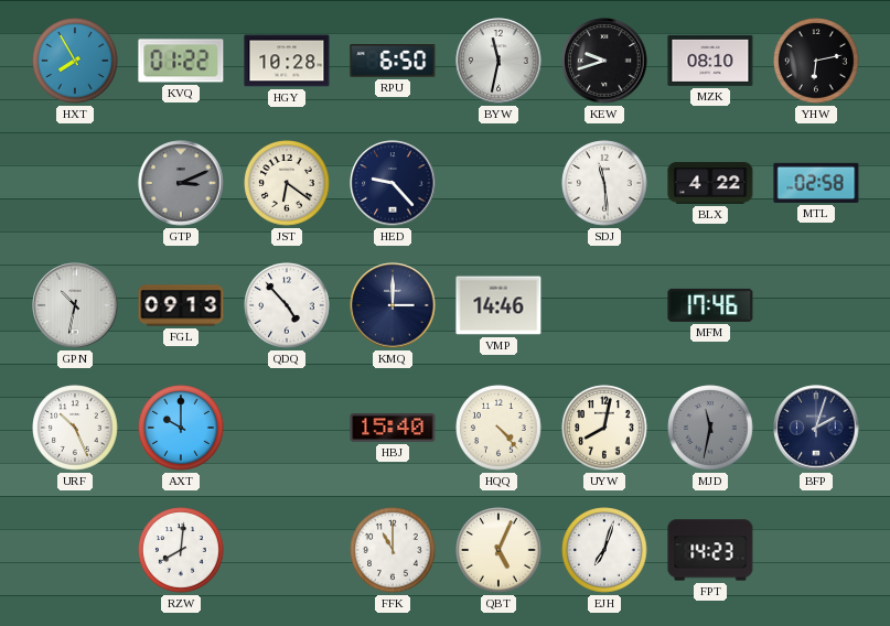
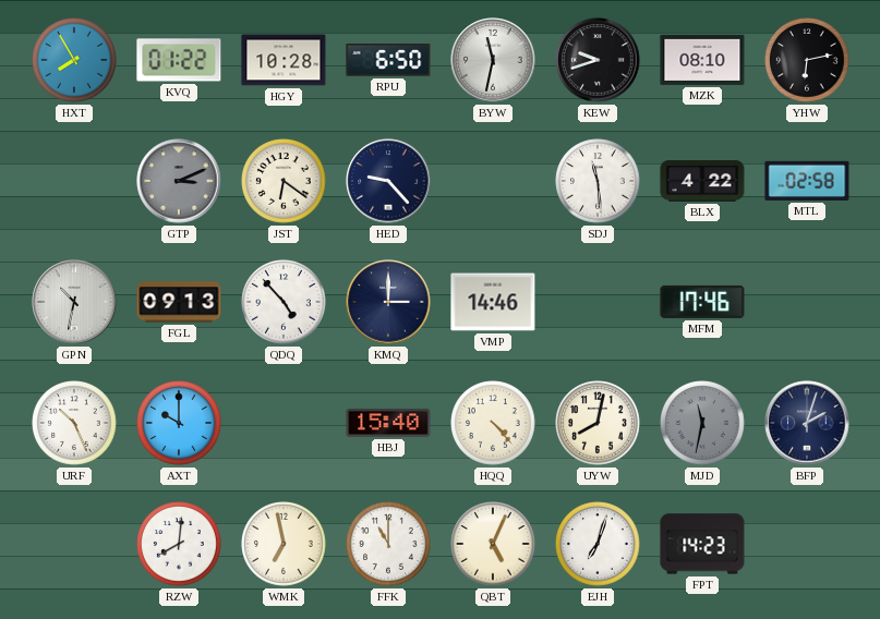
WMK: none -> 6:58 (284, 544)
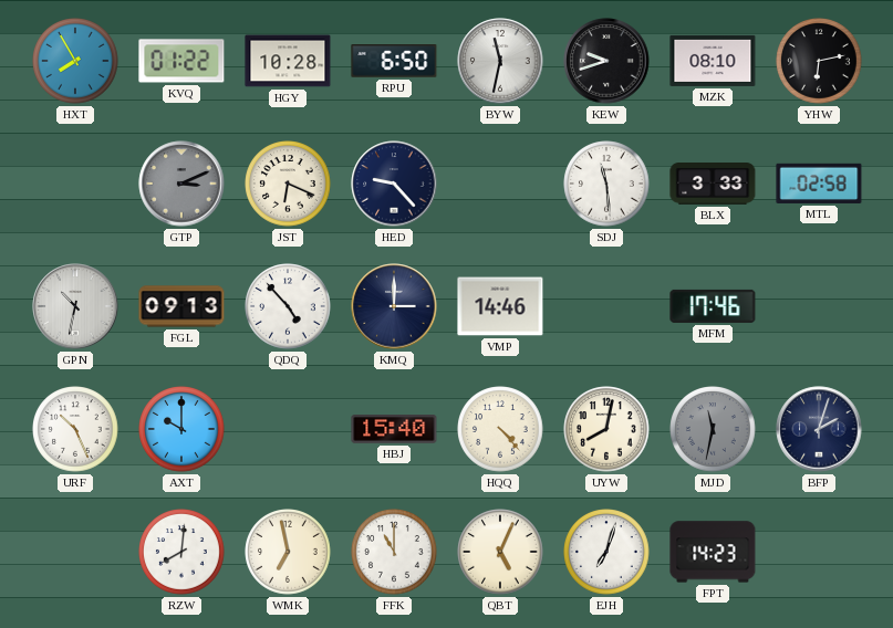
JST: 6:21 -> 6:19 (288, 184)
BLX: 4:22 -> 3:33 (713, 185)
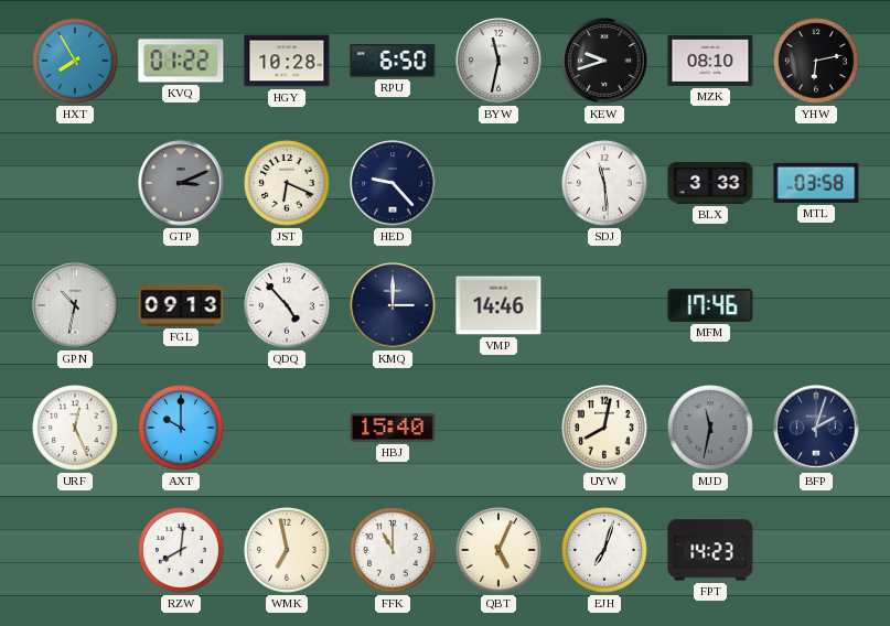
MTL: 02:58 -> 03:58 (816, 183)
URF: 10:26 -> 12:26 (75, 428)
HQQ: 4:23 -> none (500, 429)
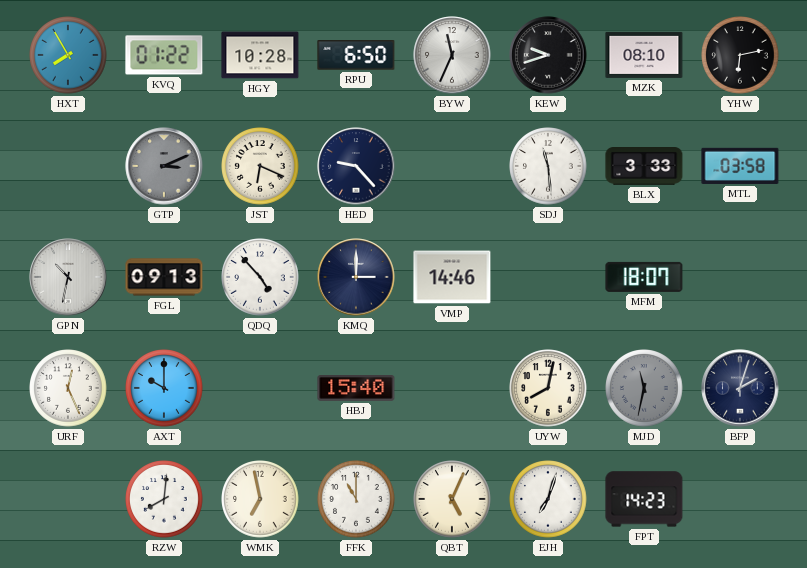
BYW: 11:32 -> 11:34 (452, 55)
MFM: 17:46 -> 18:07 (644, 277)
